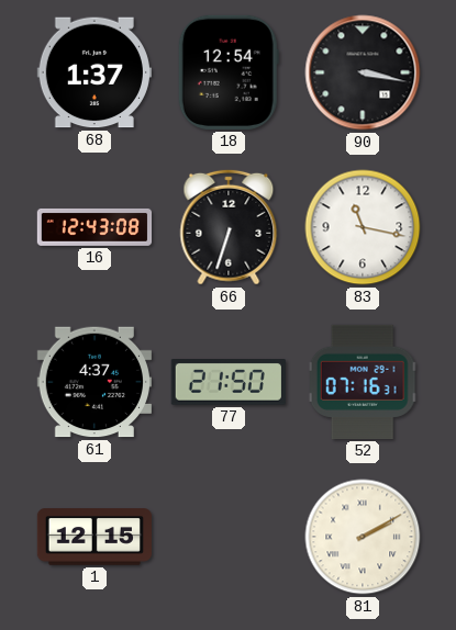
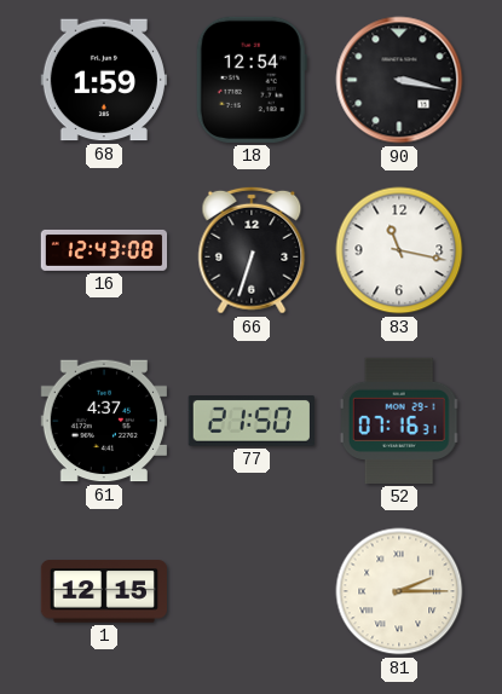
68: 1:37 -> 1:59 (104, 80)
81: 2:10 -> 2:15 (399, 591)
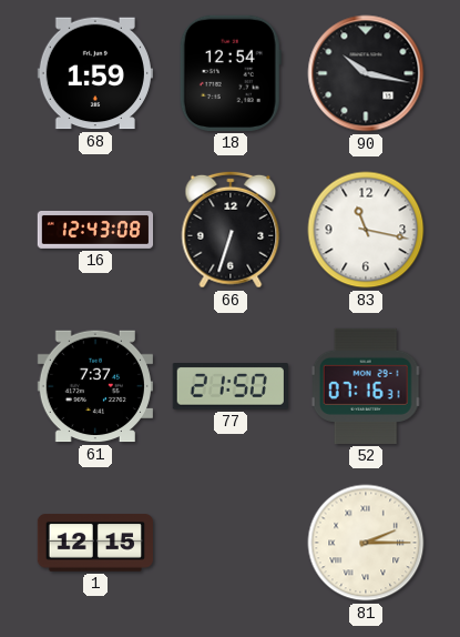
90: 3:17 -> 10:17 (366, 73)
61: 4:37 -> 7:37 (95, 386)
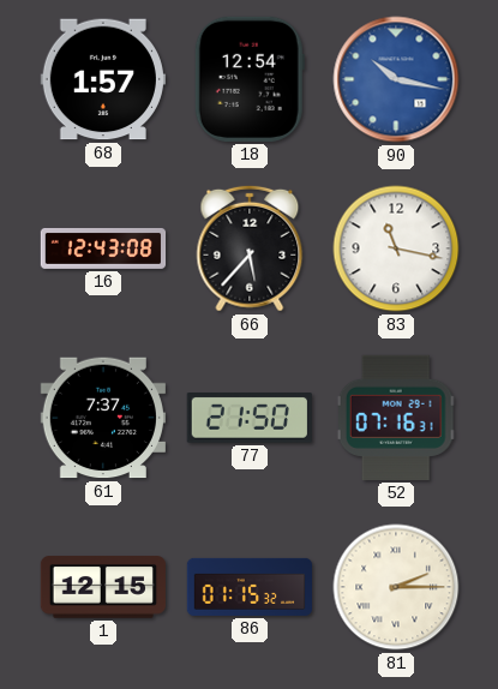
68: 1:59 -> 1:57 (103, 79)
90 dial: black -> blue (396, 79)
66: 6:33 -> 5:37 (250, 248)
86: none -> 01:15 (250, 587)
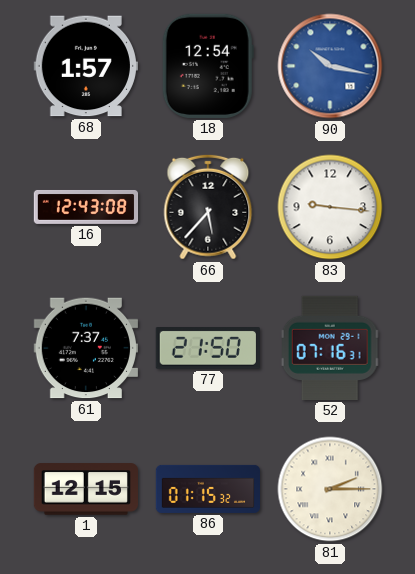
83: 11:17 -> 9:16 (330, 207)
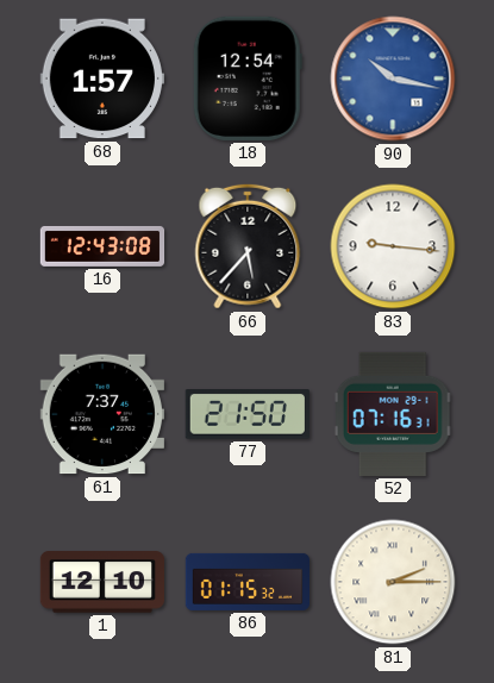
1: 12:15 -> 12:10 (101, 582)
